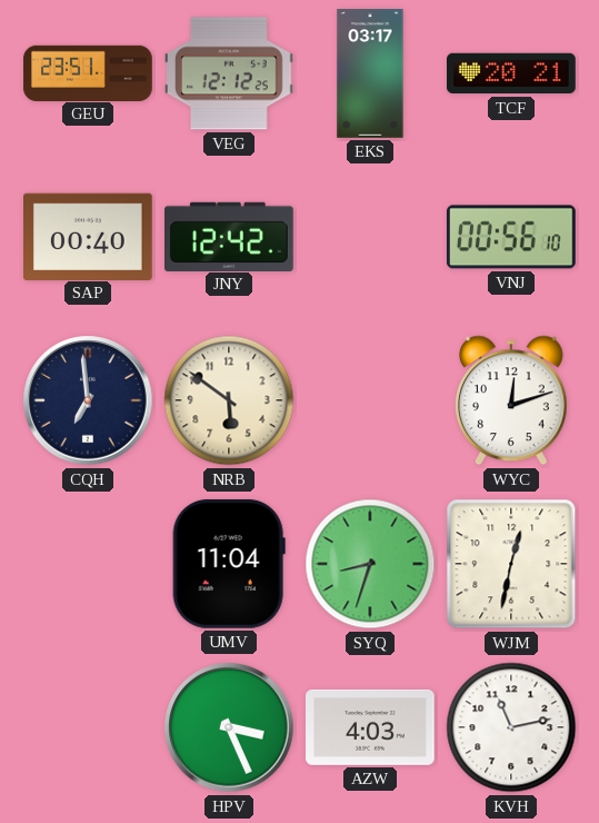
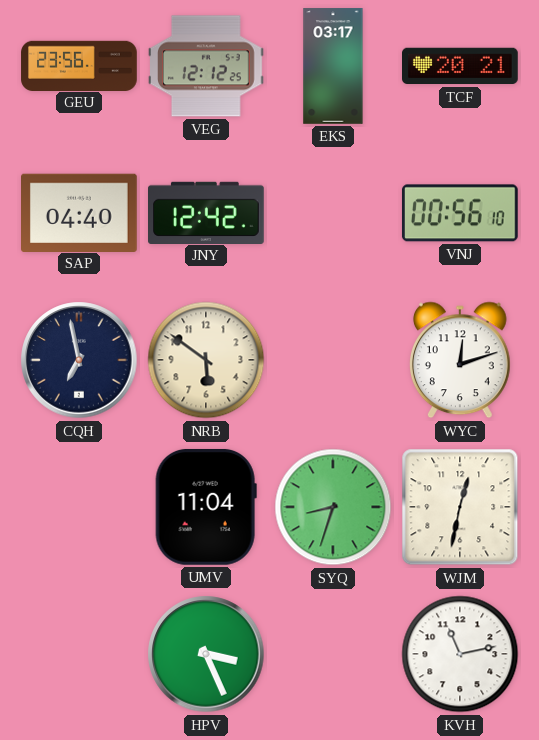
GEU: 23:51 -> 23:56 (79, 65)
SAP: 00:40 -> 04:40 (80, 212)
CQH: 6:59 -> 6:58 (79, 360)
AZW: 4:03 -> none (371, 727)
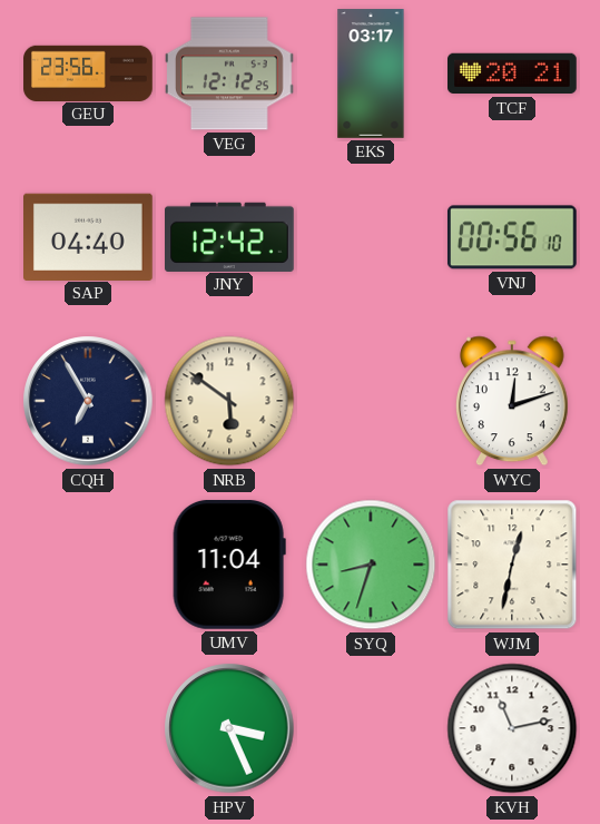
CQH: 6:58 -> 6:55 (88, 401)
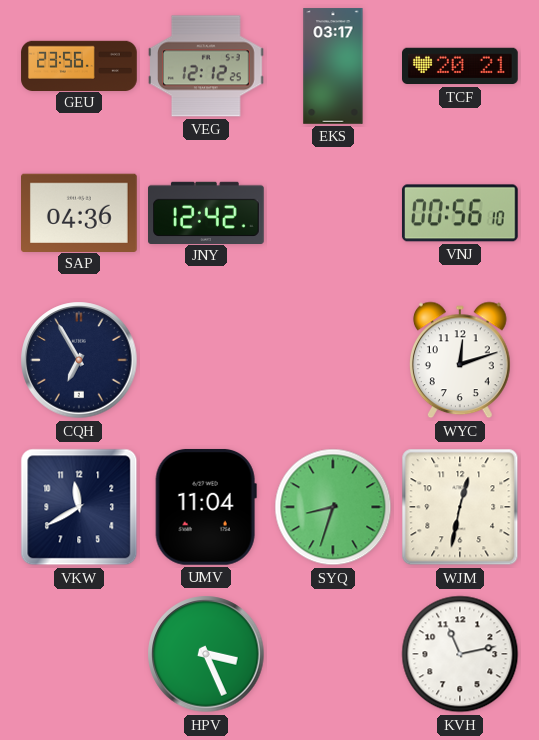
SAP: 04:40 -> 04:36 (80, 212)
NRB: 5:51 -> none (229, 401)
VKW: none -> 11:40 (79, 507)
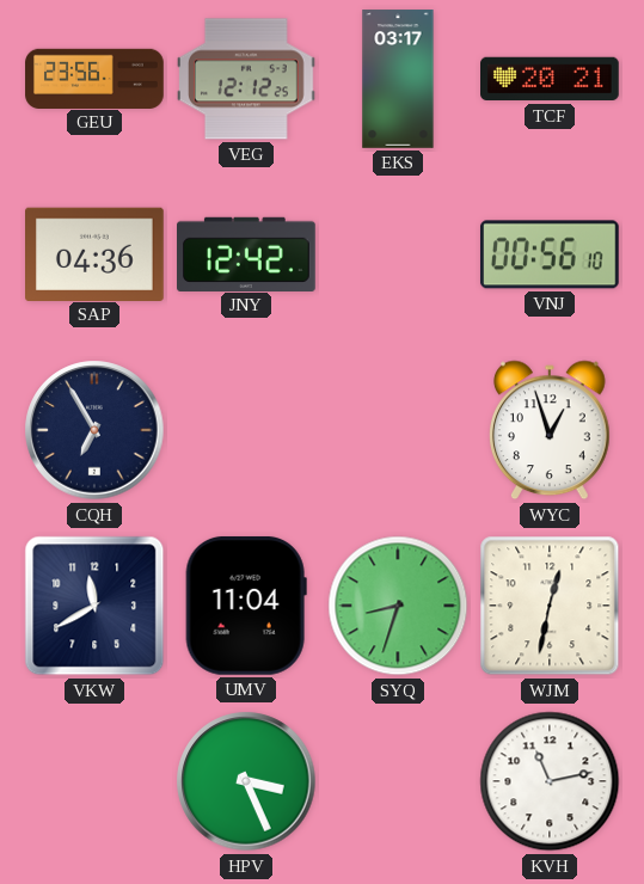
WYC: 12:12 -> 12:57 (551, 430)
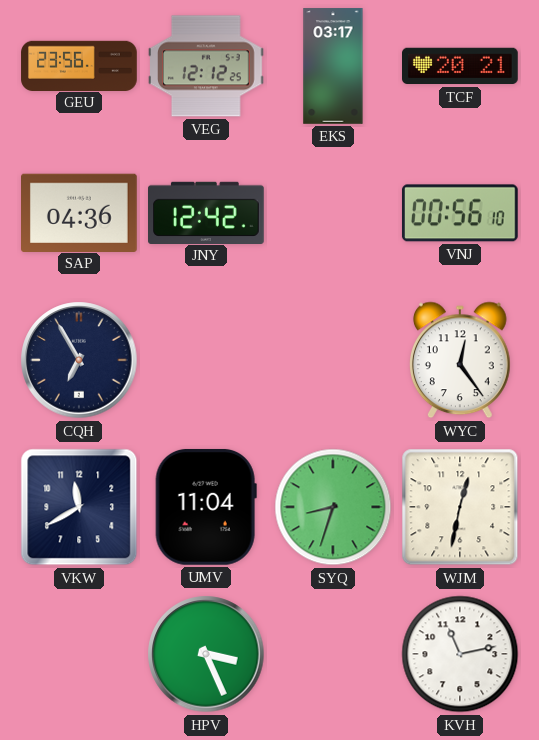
WYC: 12:57 -> 12:24 (461, 360)
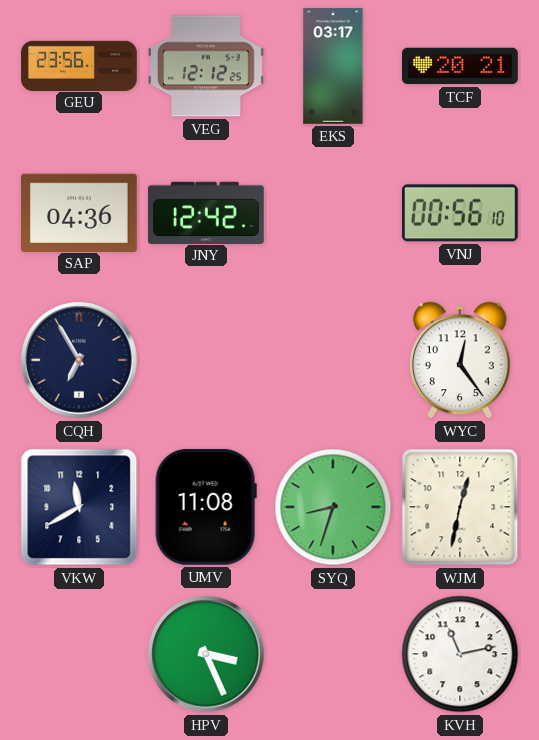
UMV: 11:04 -> 11:08 (206, 507)
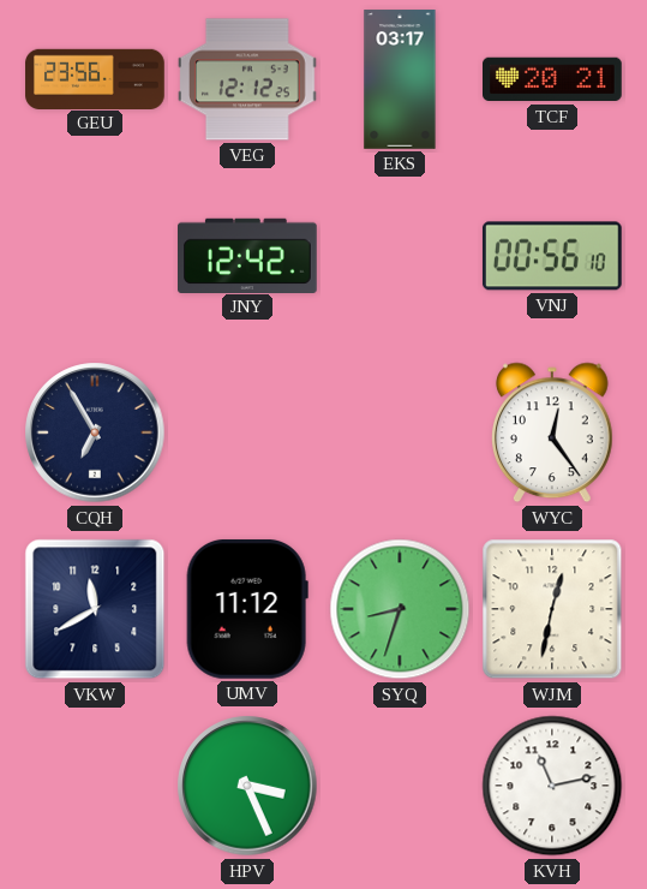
SAP: 04:36 -> none (80, 212)
UMV: 11:08 -> 11:12 (247, 609)
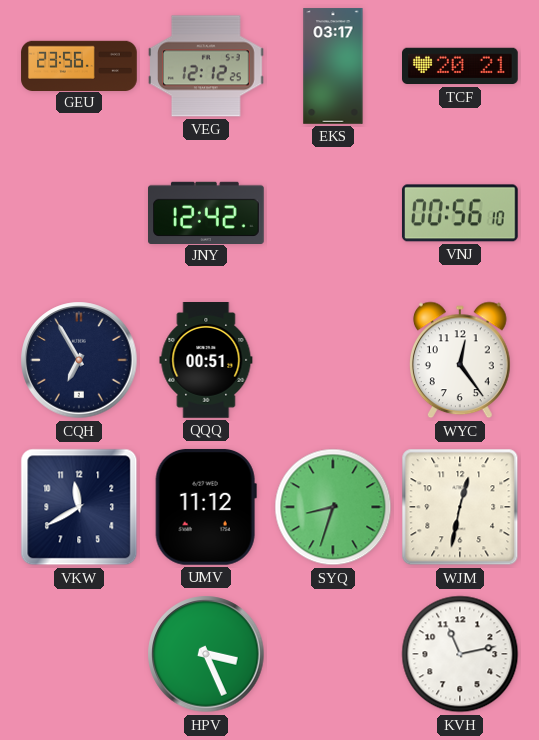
QQQ: none -> 00:51 (206, 361)
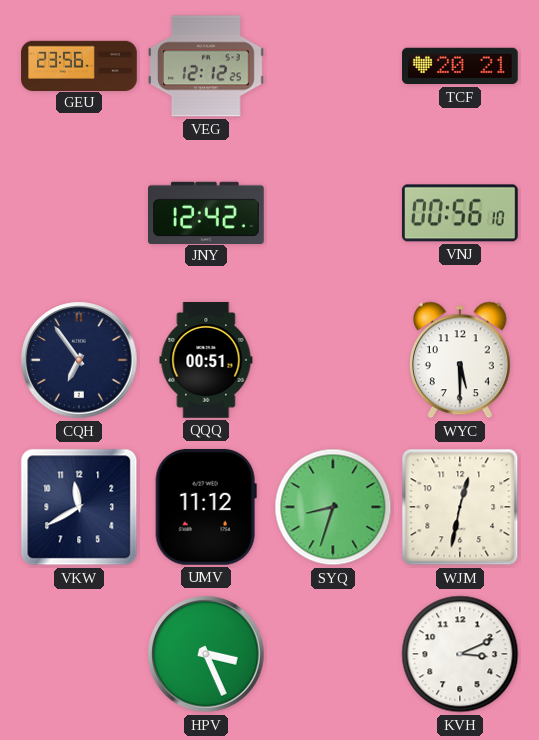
EKS: 03:17 -> none (333, 66)
CQH: 6:55 -> 6:54 (79, 360)
WYC: 12:24 -> 5:30 (461, 360)
KVH: 11:13 -> 3:11 (460, 654)
